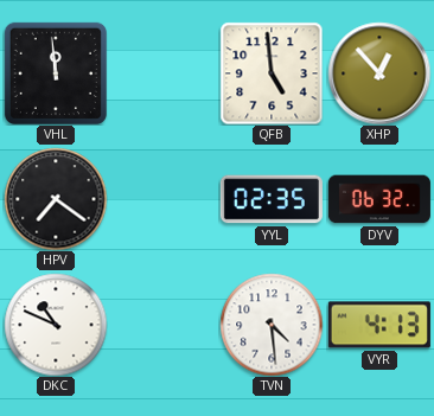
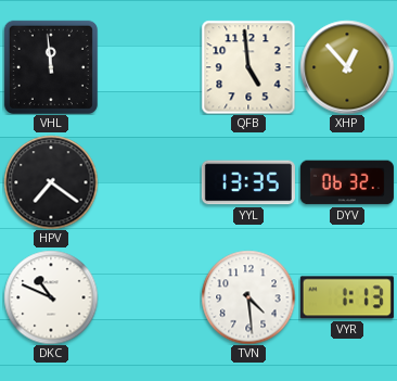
YYL: 02:35 -> 13:35 (248, 182)
VYR: 4:13 -> 1:13 (347, 297)
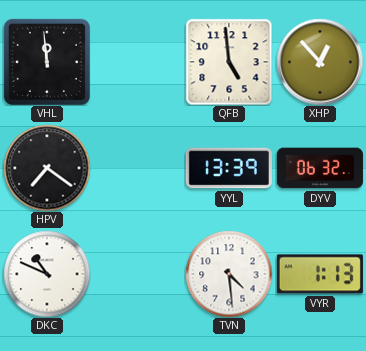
YYL: 13:35 -> 13:39 (229, 168)
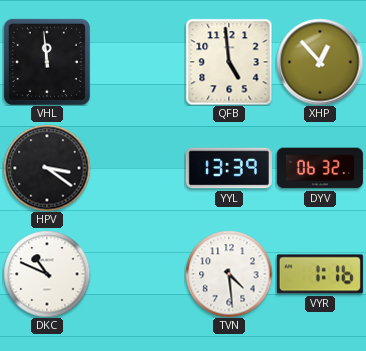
HPV: 7:21 -> 3:21 (47, 168)
VYR: 1:13 -> 1:16 (320, 274)
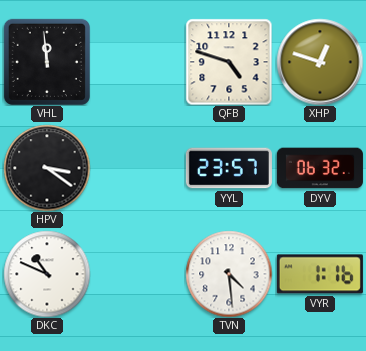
QFB: 4:59 -> 4:48 (229, 62)
XHP: 12:53 -> 12:48 (320, 62)
YYL: 13:39 -> 23:57 (229, 168)
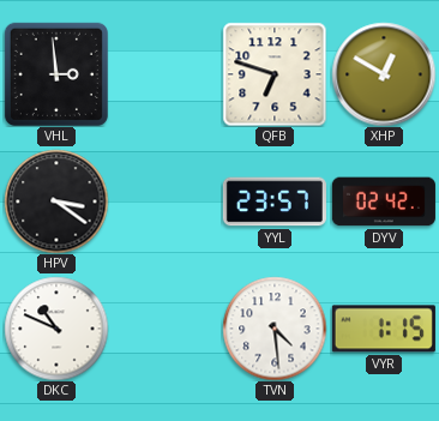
VHL: 11:59 -> 2:59 (56, 74)
QFB: 4:48 -> 6:48 (275, 74)
XHP: 12:48 -> 12:50 (384, 74)
DYV: 06:32 -> 02:42 (384, 202)
VYR: 1:16 -> 1:15 (384, 329)
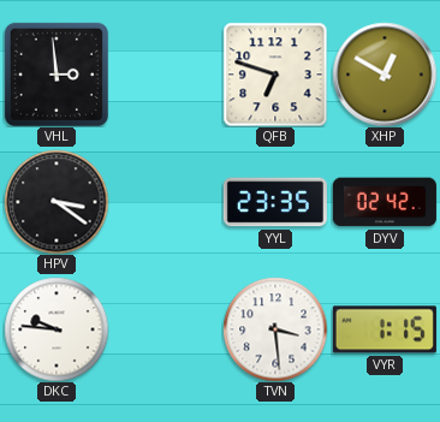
YYL: 23:57 -> 23:35 (275, 202)
DKC: 10:49 -> 9:46 (57, 329)
TVN: 4:29 -> 3:29 (275, 329)
